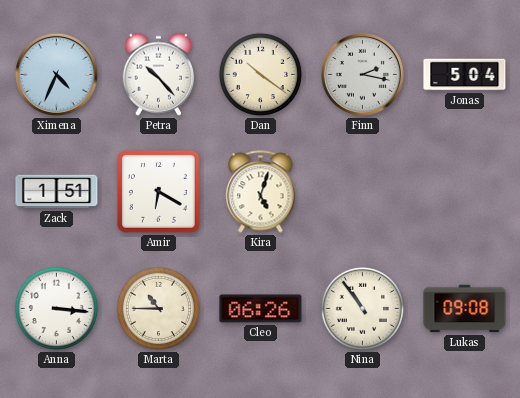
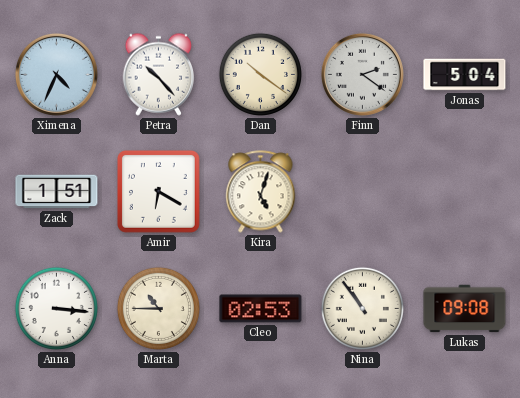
Finn: 2:17 -> 2:21 (362, 74)
Cleo: 06:26 -> 02:53 (261, 309)
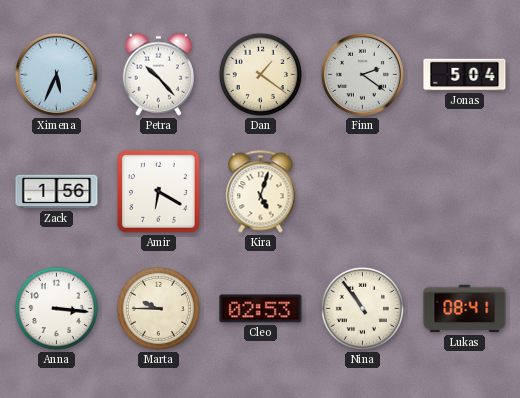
Ximena: 4:34 -> 5:34 (56, 74)
Dan: 10:21 -> 1:21 (260, 74)
Zack: 1:51 -> 1:56 (57, 192)
Marta: 10:45 -> 9:45 (158, 308)
Lukas: 09:08 -> 08:41 (465, 309)
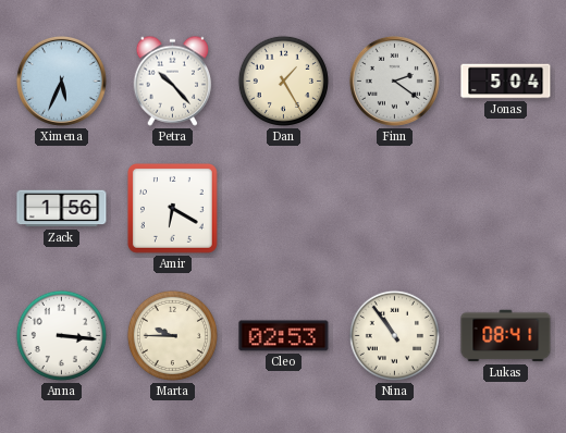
Dan: 1:21 -> 1:25 (283, 81)
Kira: 5:03 -> none (261, 192)
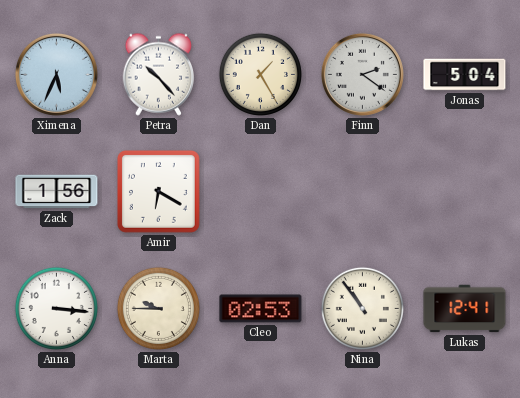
Lukas: 08:41 -> 12:41 (465, 309)
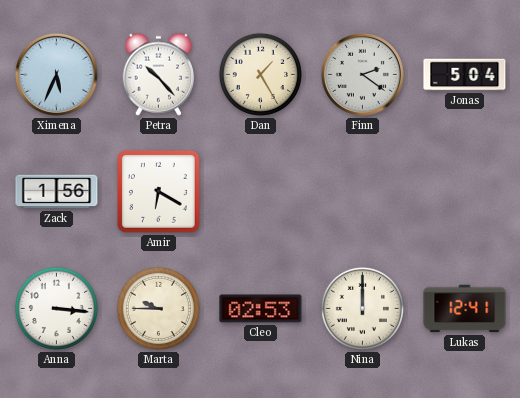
Nina: 10:54 -> 12:00 (362, 308)
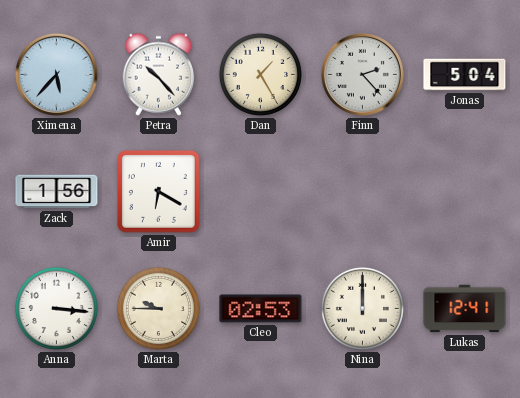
Ximena: 5:34 -> 5:37 (56, 74)
Finn: 2:21 -> 2:23 (362, 74)
